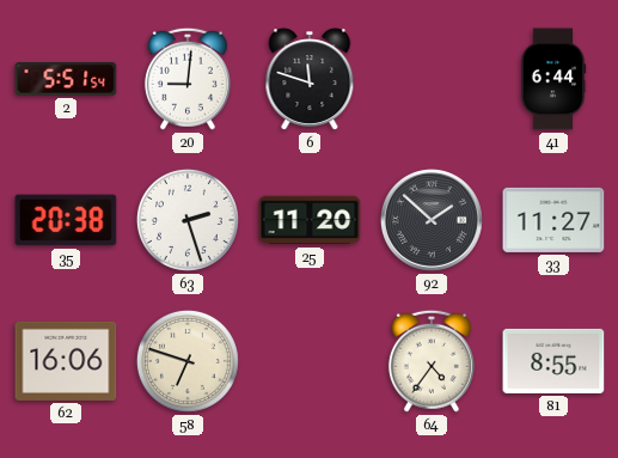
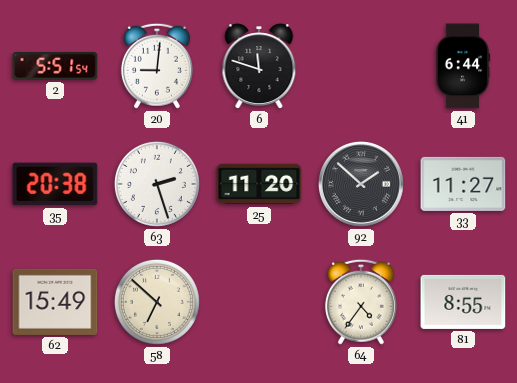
62: 16:06 -> 15:49 (55, 302)
58: 6:48 -> 6:52 (157, 302)
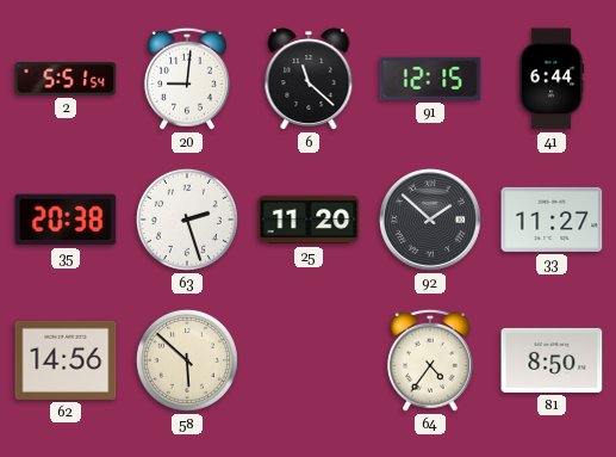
6: 11:48 -> 11:22 (309, 79)
91: none -> 12:15 (430, 79)
62: 15:49 -> 14:56 (66, 360)
58: 6:52 -> 5:52 (187, 360)
81: 8:55 -> 8:50 (552, 360)
